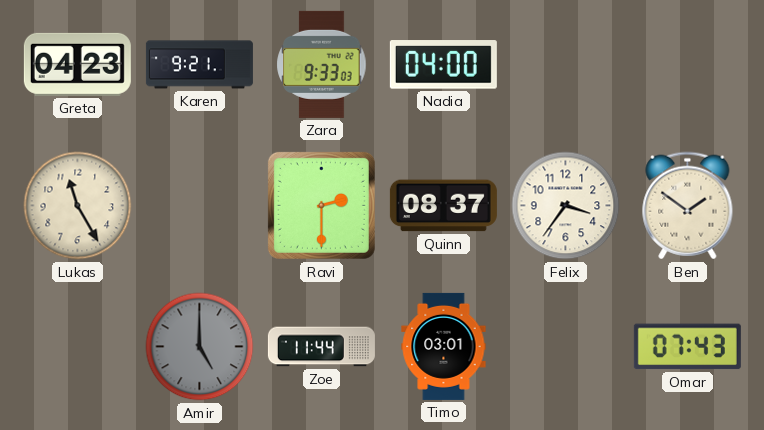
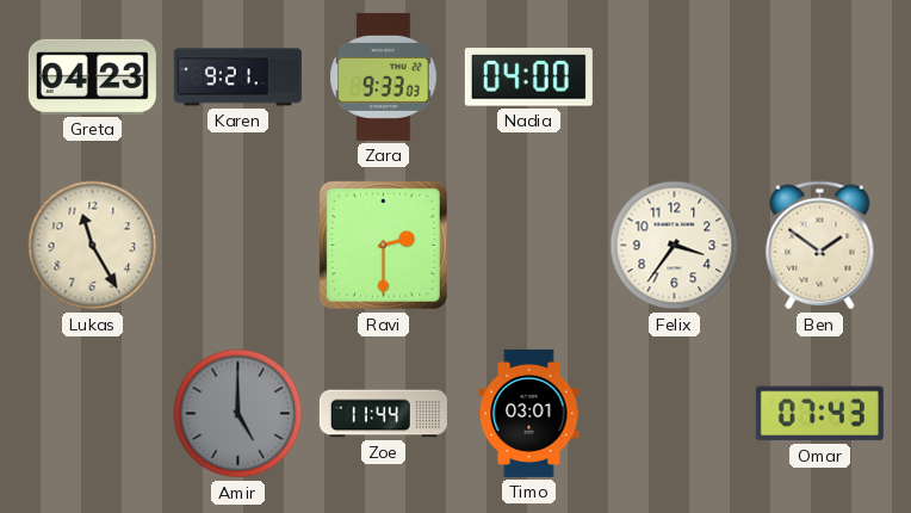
Quinn: 08:37 -> none (443, 206)
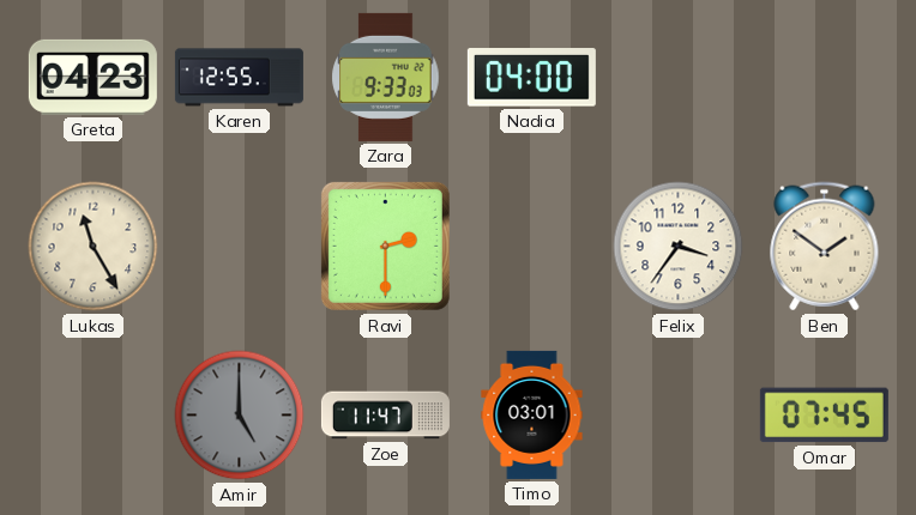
Karen: 9:21 -> 12:55 (239, 78)
Zoe: 11:44 -> 11:47 (385, 416)
Omar: 07:43 -> 07:45 (824, 416)
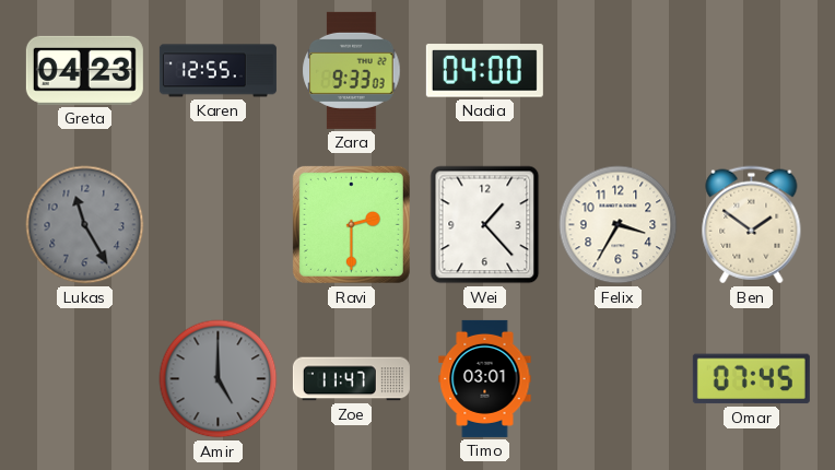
Lukas dial: cream -> grey (85, 225)
Wei: none -> 1:23 (485, 225)
Felix: 3:36 -> 3:35 (619, 225)
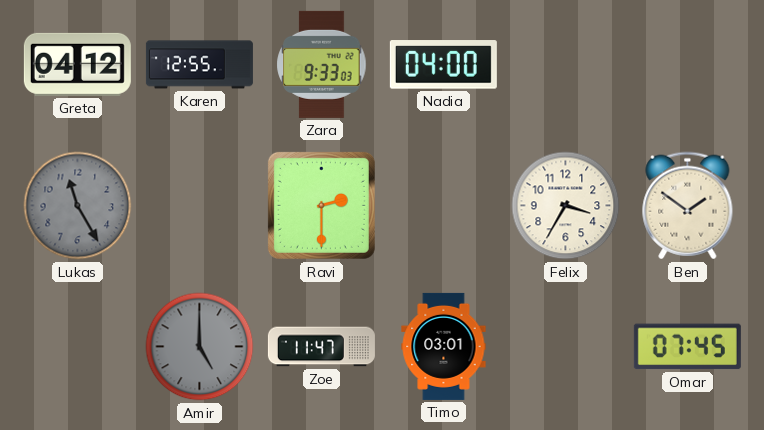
Greta: 04:23 -> 04:12 (77, 64)
Wei: 1:23 -> none (485, 225)
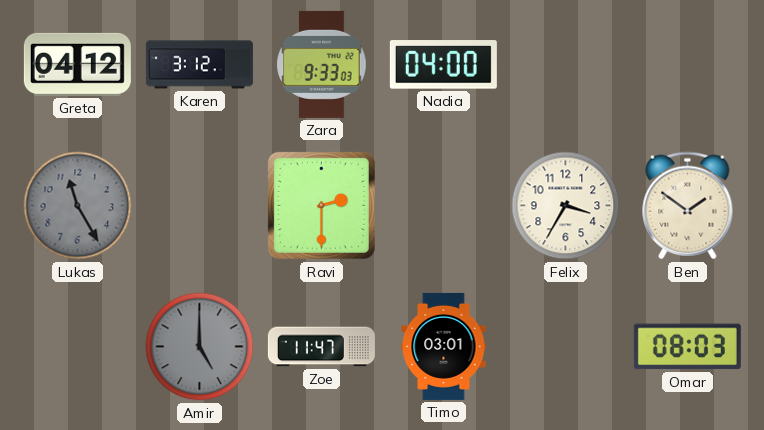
Karen: 12:55 -> 3:12 (199, 65)
Omar: 07:45 -> 08:03 (687, 347)
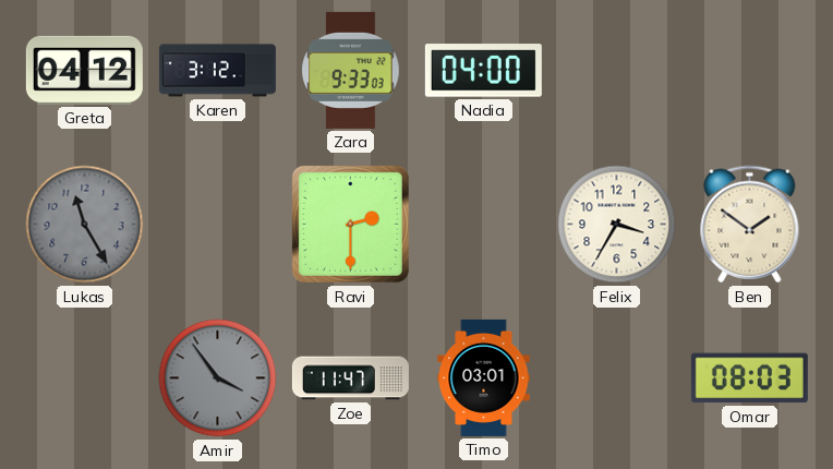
Amir: 5:00 -> 3:54 (218, 378)
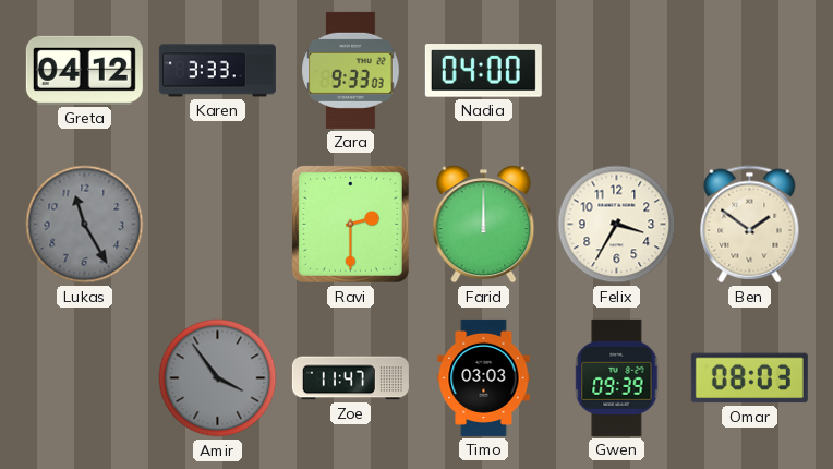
Karen: 3:12 -> 3:33 (217, 71)
Farid: none -> 12:00 (484, 225)
Timo: 03:01 -> 03:03 (484, 377)
Gwen: none -> 09:39 (617, 377)
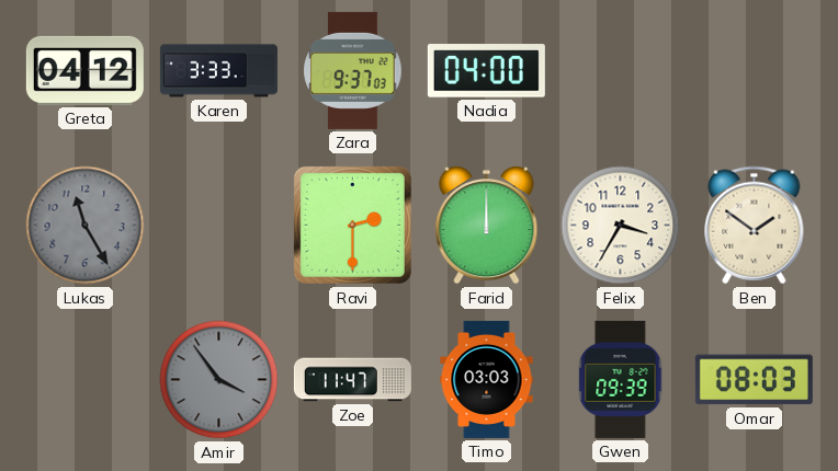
Zara: 9:33 -> 9:37 (353, 70)
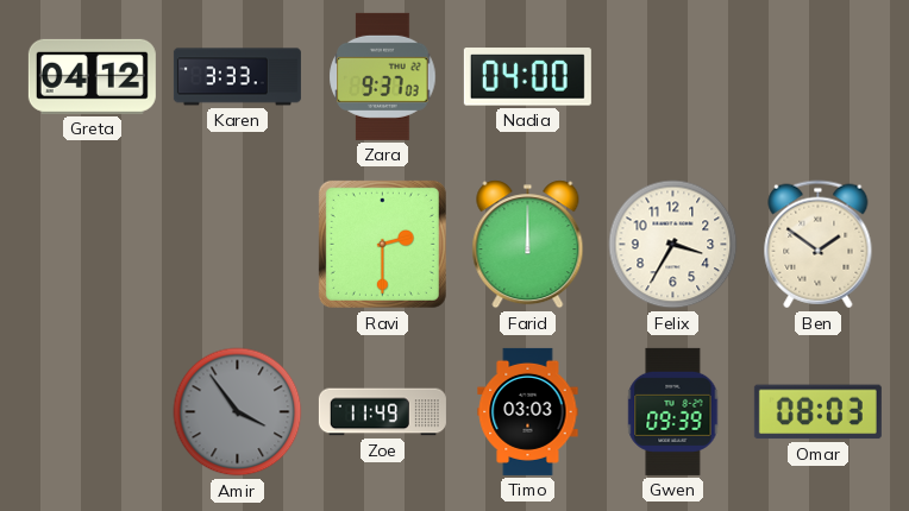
Lukas: 11:25 -> none (86, 226)
Zoe: 11:47 -> 11:49 (382, 412)
